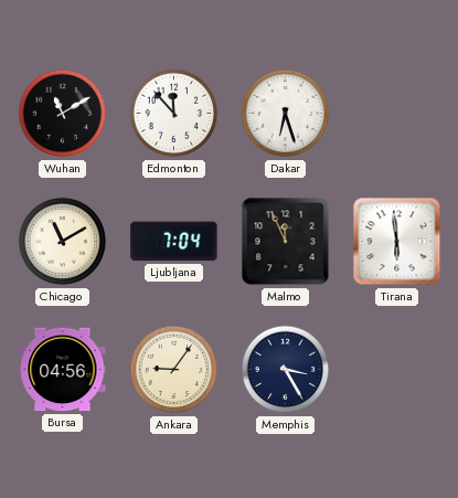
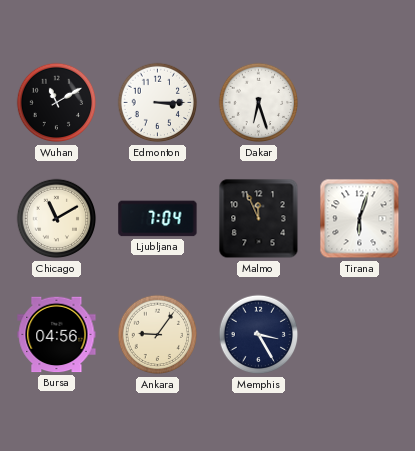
Edmonton: 11:53 -> 3:15 (158, 103)
Tirana: 5:59 -> 6:03 (360, 219)
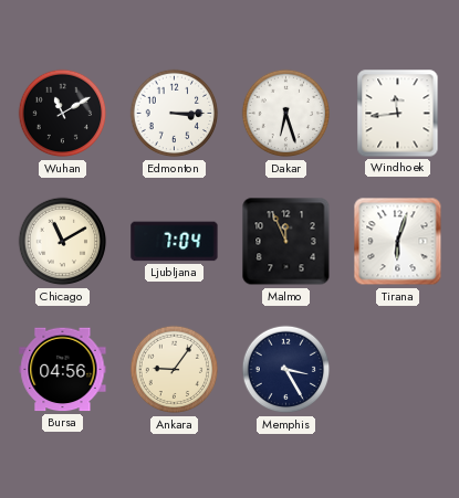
Windhoek: none -> 11:44 (398, 114)
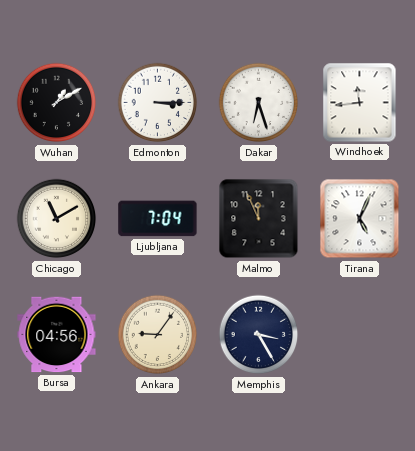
Wuhan: 11:10 -> 1:10 (57, 103)
Tirana: 6:03 -> 5:04 (360, 219)
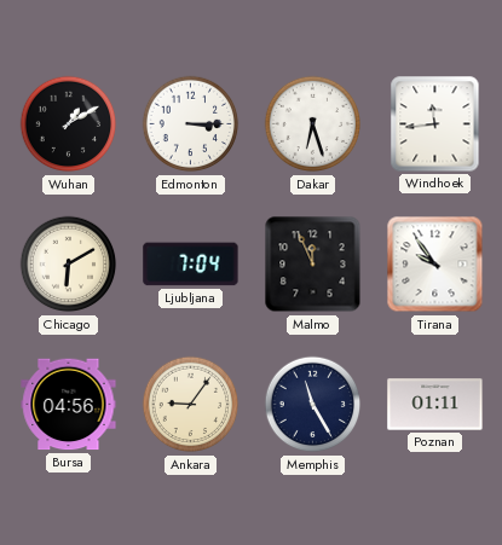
Chicago: 11:10 -> 6:10 (69, 265)
Tirana: 5:04 -> 9:54 (435, 265)
Memphis: 3:25 -> 11:25 (313, 405)
Poznan: none -> 01:11 (435, 405)
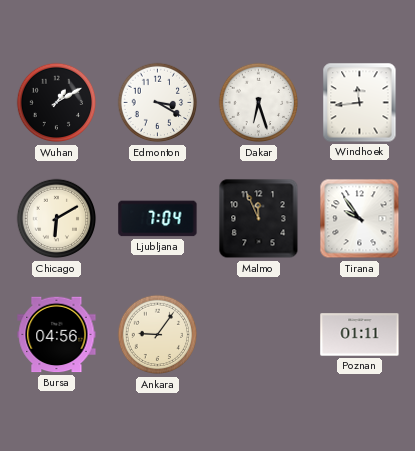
Edmonton: 3:15 -> 3:20 (158, 103)
Memphis: 11:25 -> none (313, 405)
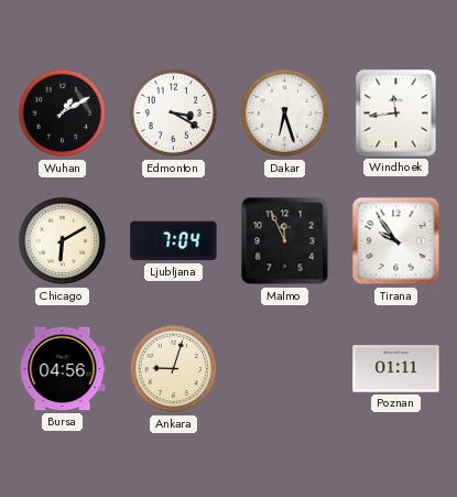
Ankara: 9:06 -> 9:03 (174, 369)
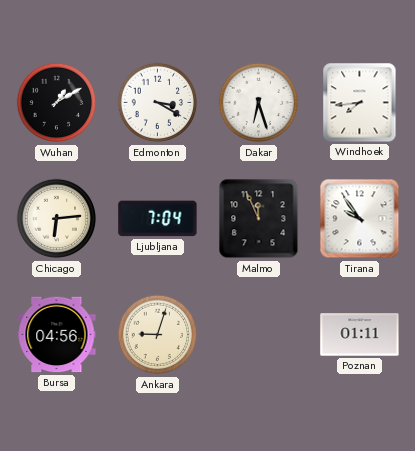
Windhoek: 11:44 -> 7:44 (360, 103)
Chicago: 6:10 -> 6:14 (57, 219)
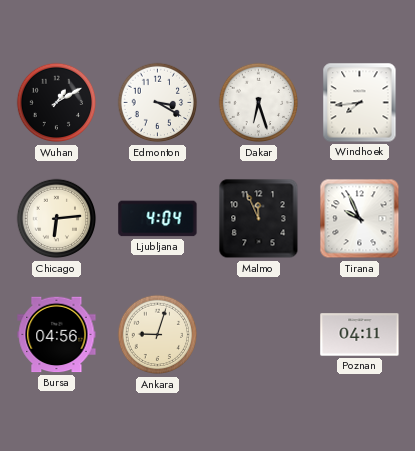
Ljubljana: 7:04 -> 4:04 (158, 219)
Tirana: 9:54 -> 9:56 (360, 219)
Poznan: 01:11 -> 04:11 (360, 335)
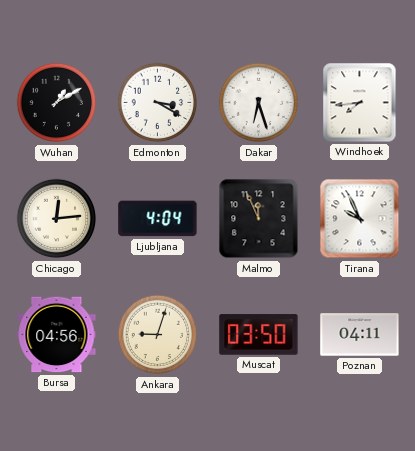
Chicago: 6:14 -> 12:14 (57, 219)
Muscat: none -> 03:50 (259, 335)
